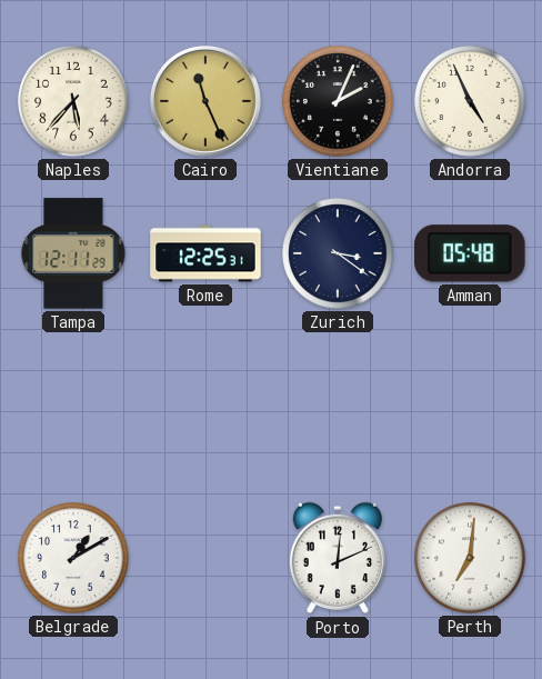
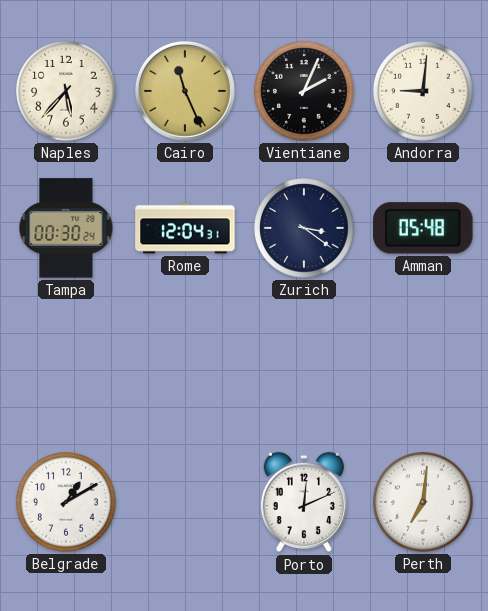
Andorra: 4:56 -> 9:01 (423, 91)
Tampa: 12:11 -> 00:30 (66, 228)
Rome: 12:25 -> 12:04 (185, 228)
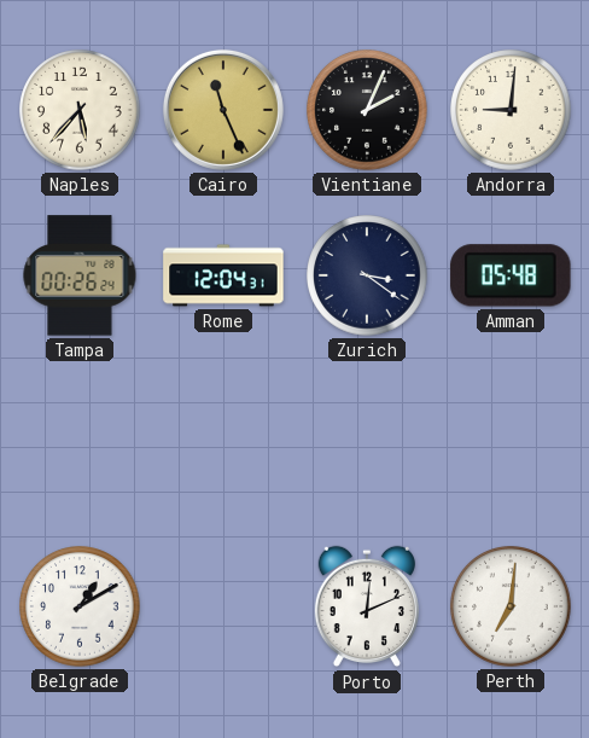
Tampa: 00:30 -> 00:26 (80, 275)
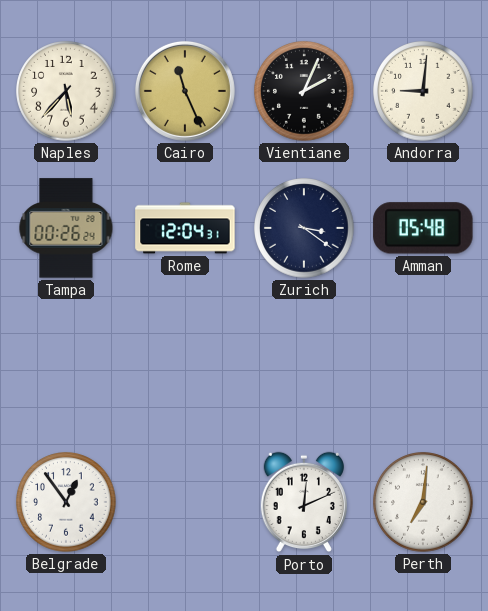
Belgrade: 1:10 -> 12:54 (66, 502)
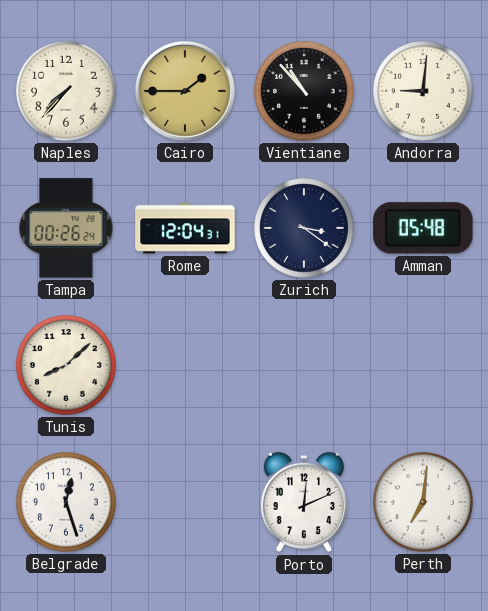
Naples: 5:37 -> 7:37 (66, 91)
Cairo: 11:26 -> 1:45 (185, 91)
Vientiane: 2:04 -> 10:53 (304, 91)
Tunis: none -> 8:08 (66, 365)
Belgrade: 12:54 -> 12:27 (66, 502)
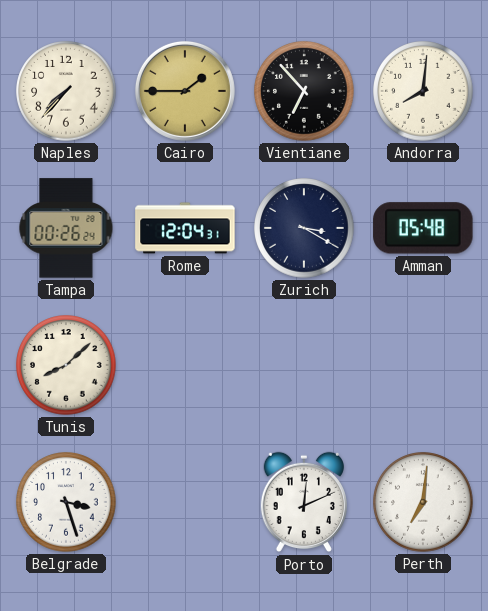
Vientiane: 10:53 -> 6:53 (304, 91)
Andorra: 9:01 -> 8:01 (423, 91)
Zurich: 3:21 -> 3:20 (304, 228)
Belgrade: 12:27 -> 3:27 (66, 502)
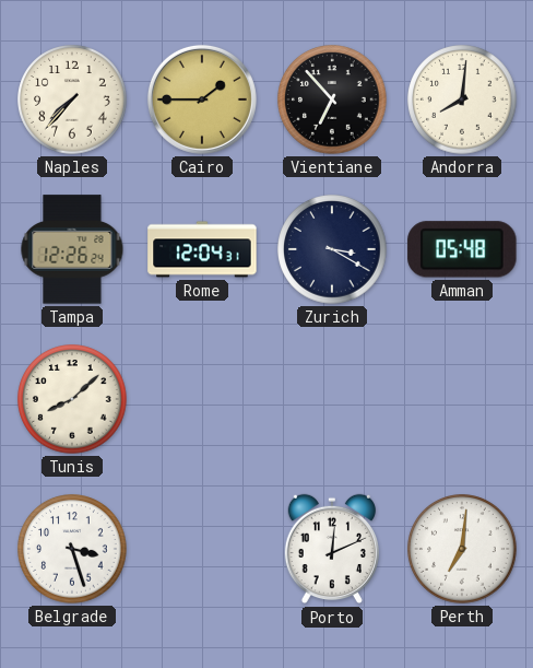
Tampa: 00:26 -> 12:26 (72, 249)
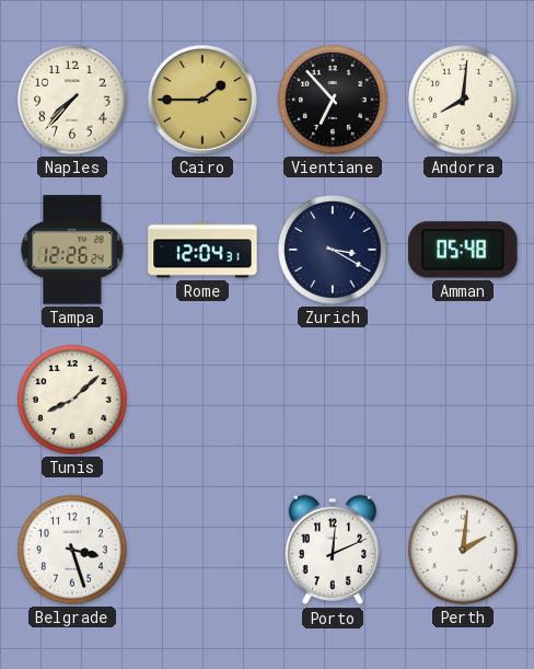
Perth: 7:01 -> 2:01 (463, 550)
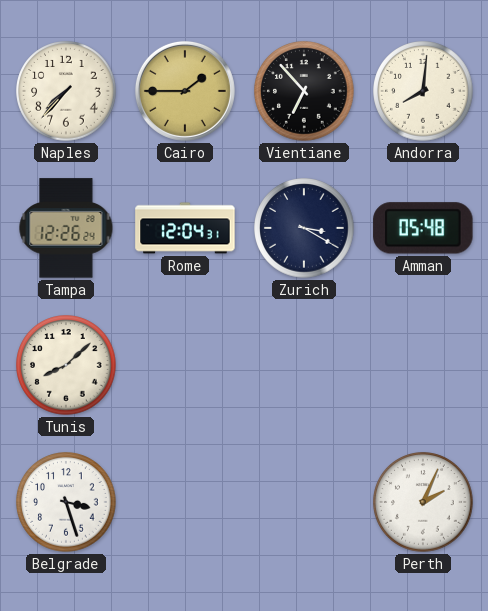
Porto: 12:11 -> none (333, 550)
Perth: 2:01 -> 2:04 (423, 502)
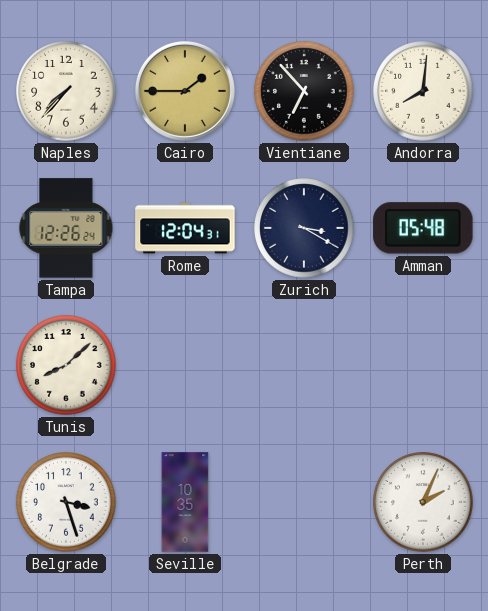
Seville: none -> 10:35 (185, 502)
